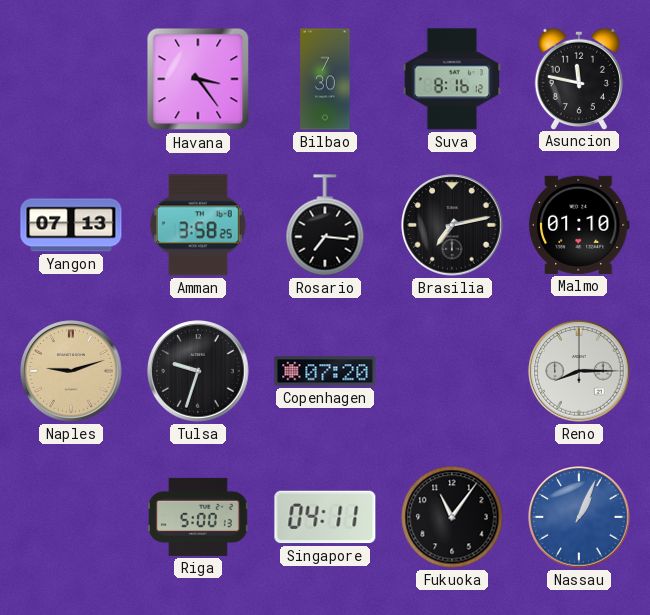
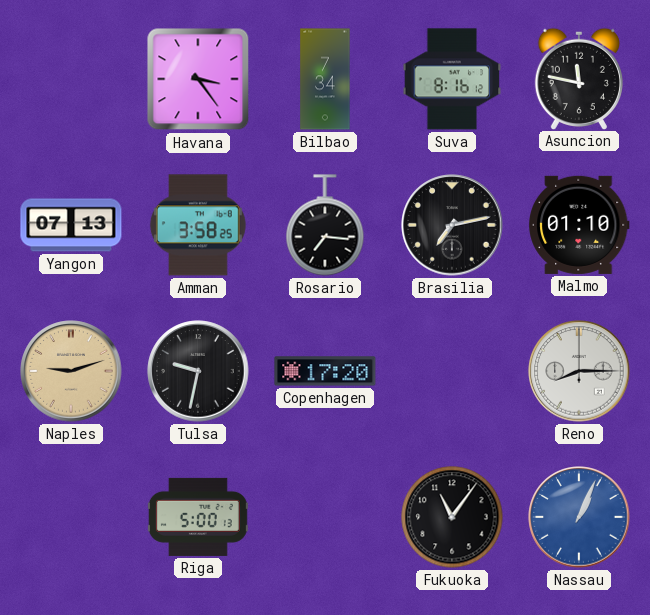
Bilbao: 7:30 -> 7:34 (325, 79)
Tulsa: 9:33 -> 9:32 (198, 371)
Copenhagen: 07:20 -> 17:20 (325, 371)
Singapore: 04:11 -> none (325, 517)
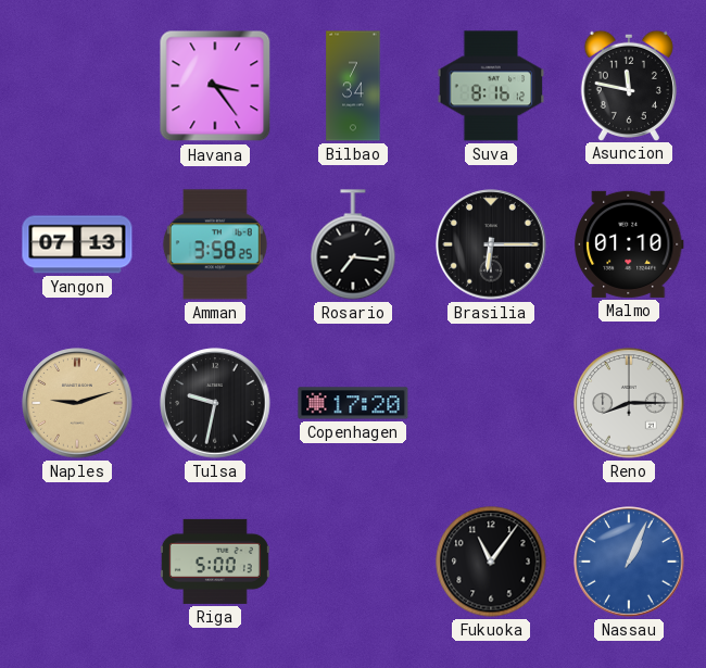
Brasilia: 7:13 -> 6:15 (491, 244)
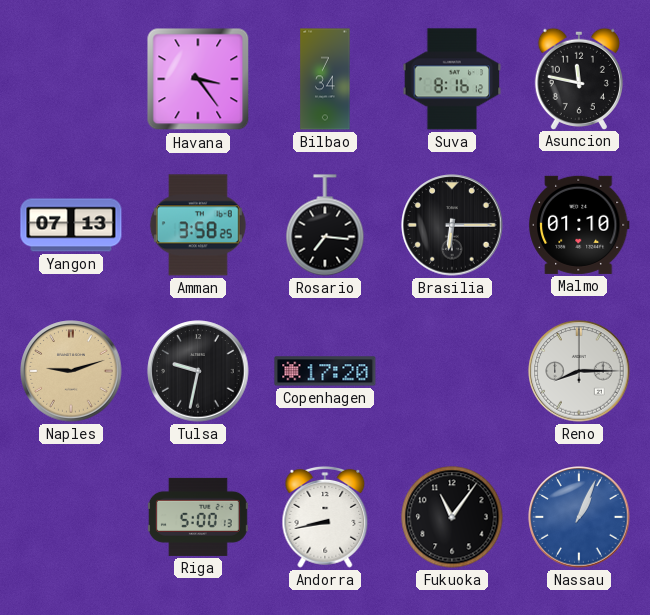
Andorra: none -> 8:43 (325, 517)
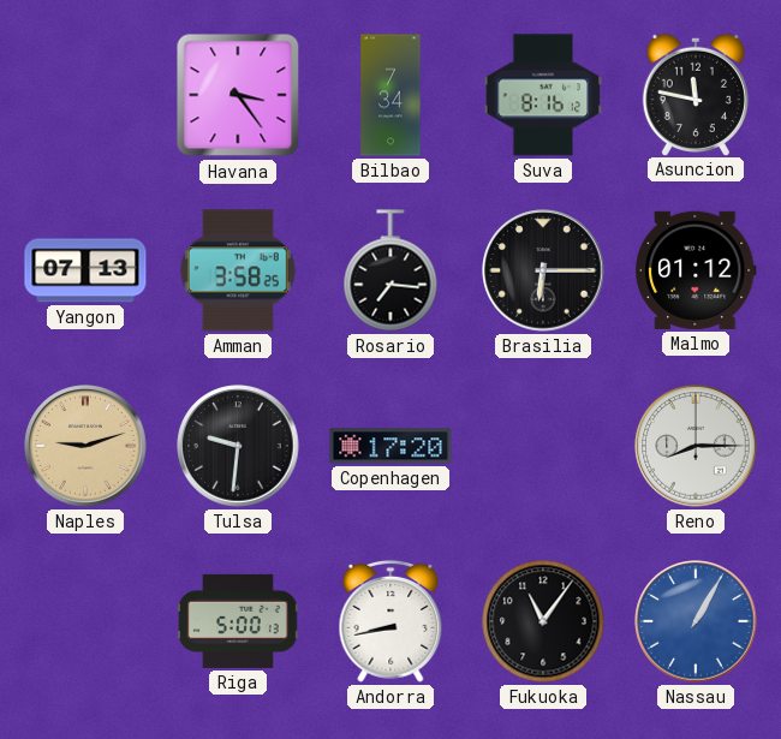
Malmo: 01:10 -> 01:12 (696, 270)
Tulsa: 9:32 -> 9:31 (238, 446)
Nassau: 1:04 -> 1:05 (696, 621)
